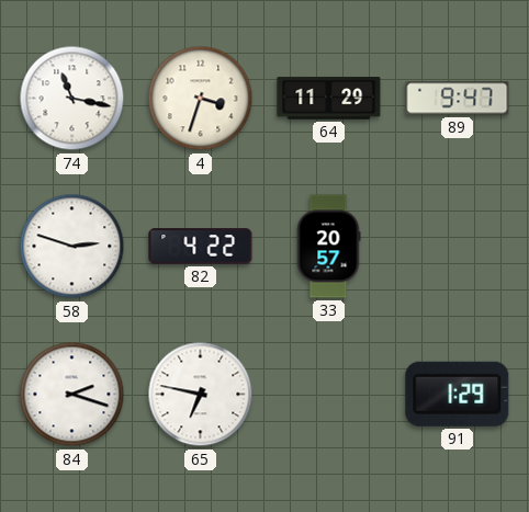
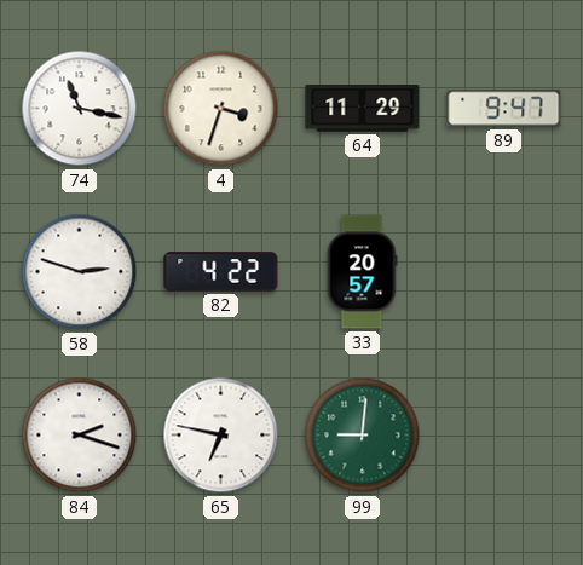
99: none -> 9:01 (363, 436)
91: 1:29 -> none (458, 394)
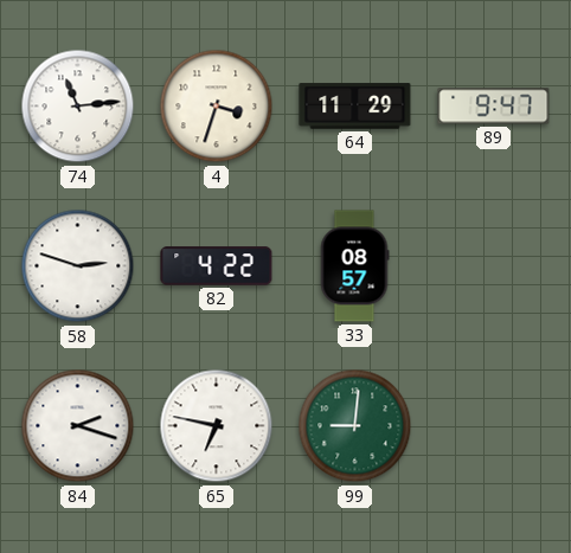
74: 11:17 -> 11:14 (78, 107)
33: 20:57 -> 08:57 (354, 266)
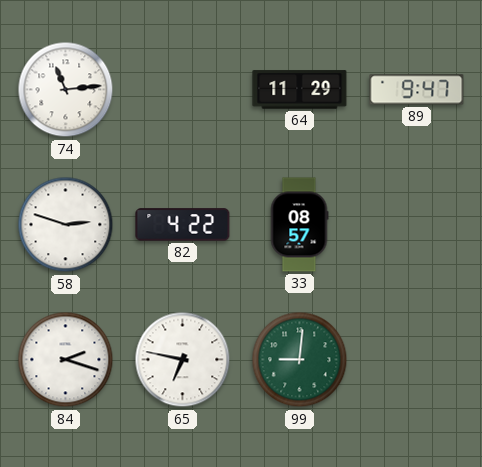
4: 3:33 -> none (217, 107)
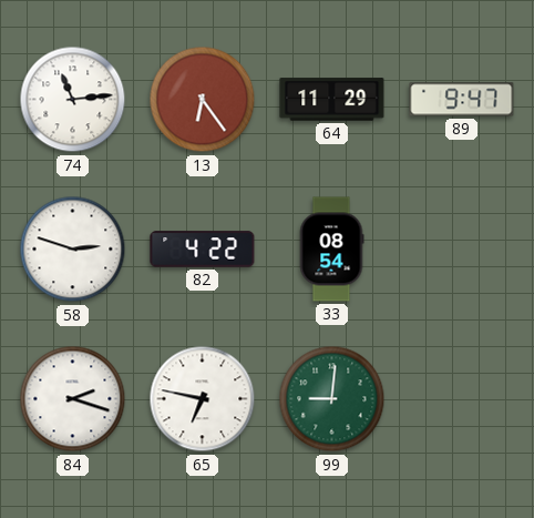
13: none -> 6:24 (203, 100)
33: 08:57 -> 08:54 (331, 250)
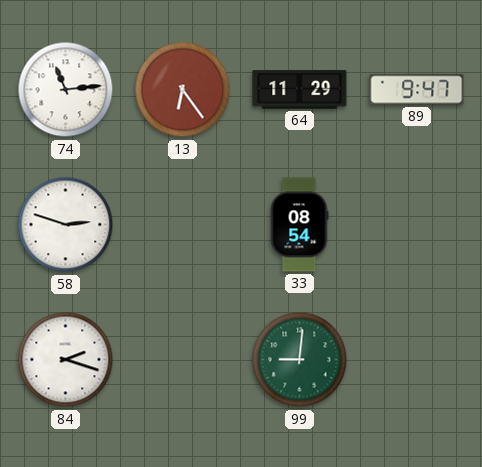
82: 4:22 -> none (203, 250)
65: 6:47 -> none (203, 399)
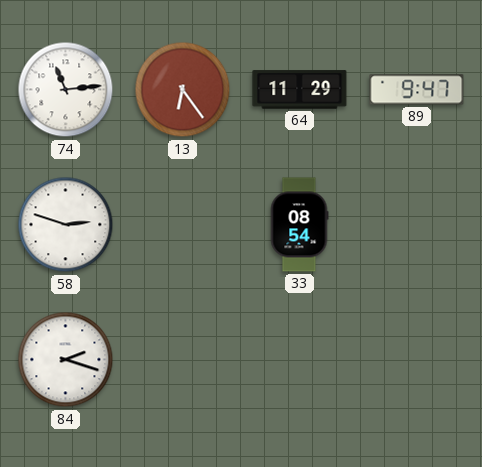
99: 9:01 -> none (300, 360)
